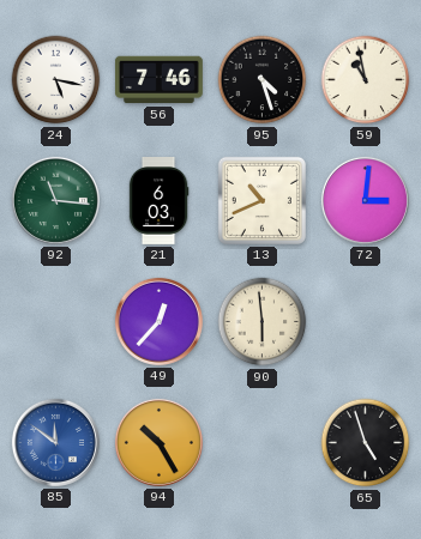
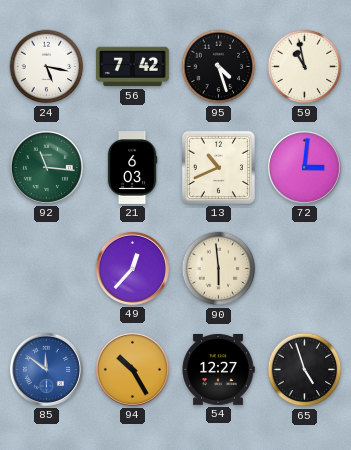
56: 7:46 -> 7:42 (132, 67)
54: none -> 12:27 (218, 369)
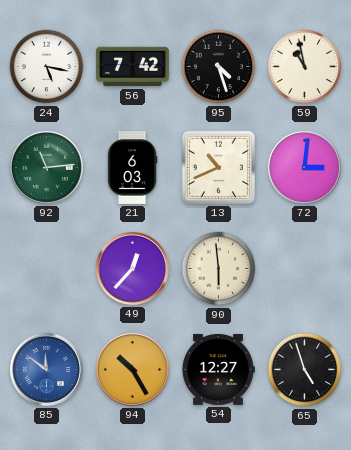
92: 11:16 -> 11:14 (46, 167)
